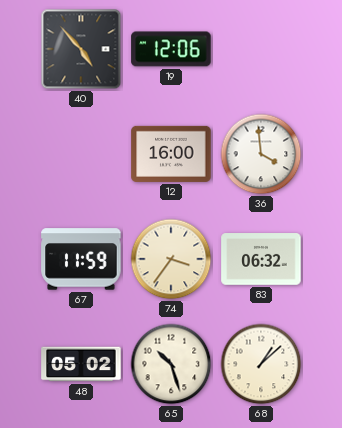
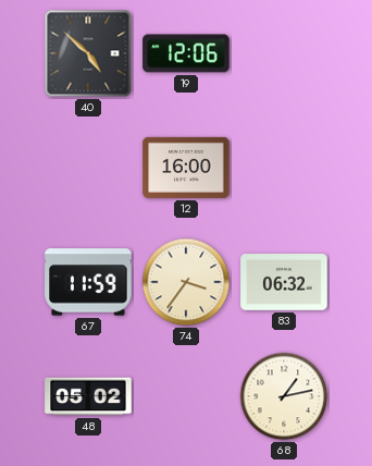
40: 4:53 -> 4:52 (88, 53)
36: 3:59 -> none (261, 154)
65: 10:27 -> none (171, 364)
68: 1:08 -> 1:13 (284, 396)
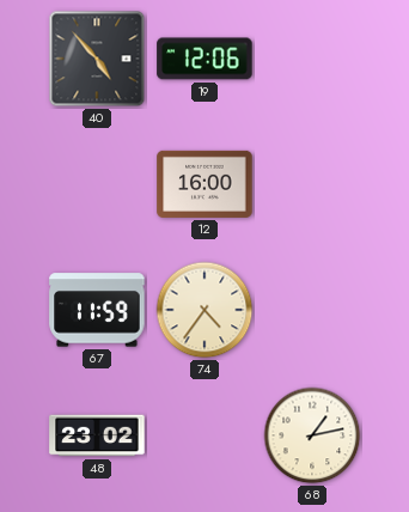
40: 4:52 -> 4:53 (97, 59)
74: 3:36 -> 4:36 (204, 310)
83: 06:32 -> none (284, 282)
48: 05:02 -> 23:02 (97, 435)
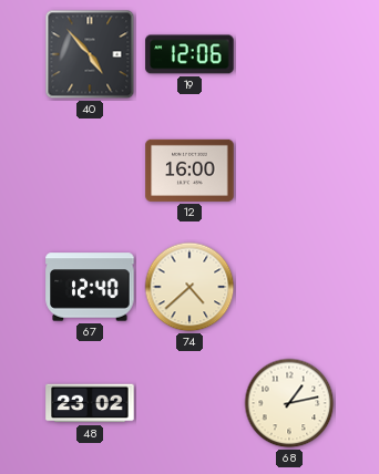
67: 11:59 -> 12:40 (90, 287)
74: 4:36 -> 4:38 (189, 287)
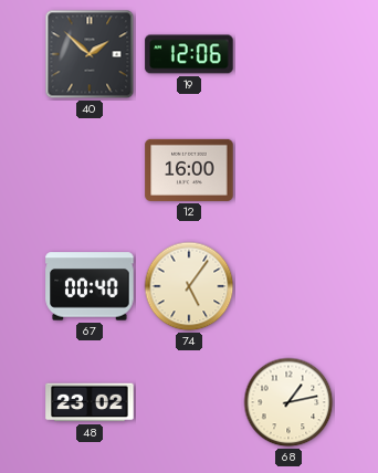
40: 4:53 -> 1:52 (90, 54)
67: 12:40 -> 00:40 (90, 286)
74: 4:38 -> 5:06 (189, 286)
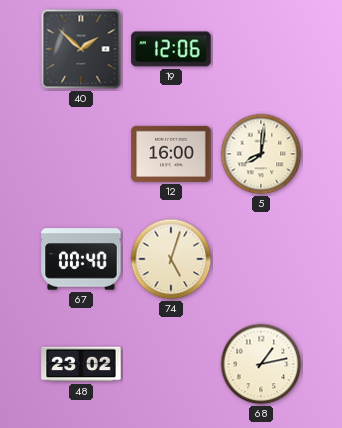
5: none -> 8:01 (261, 154)
74: 5:06 -> 5:03 (171, 259)
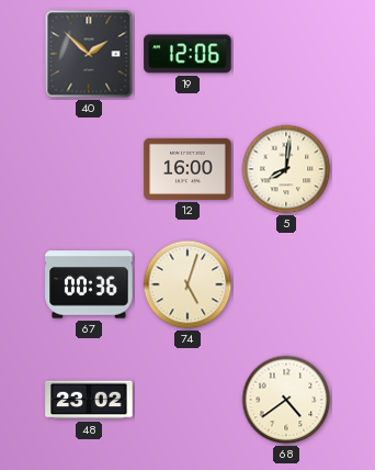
67: 00:40 -> 00:36 (89, 284)
68: 1:13 -> 4:39 (286, 400)
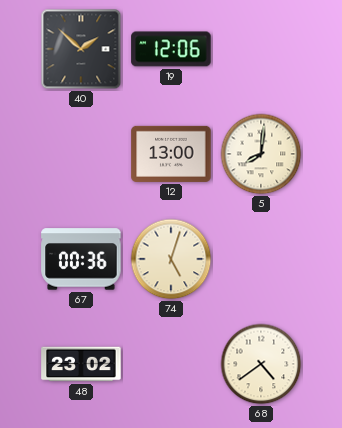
12: 16:00 -> 13:00 (171, 154)
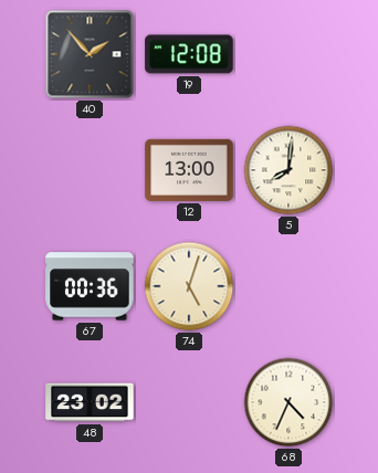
40: 1:52 -> 1:53 (90, 54)
19: 12:06 -> 12:08 (189, 54)
68: 4:39 -> 4:34 (288, 402)
